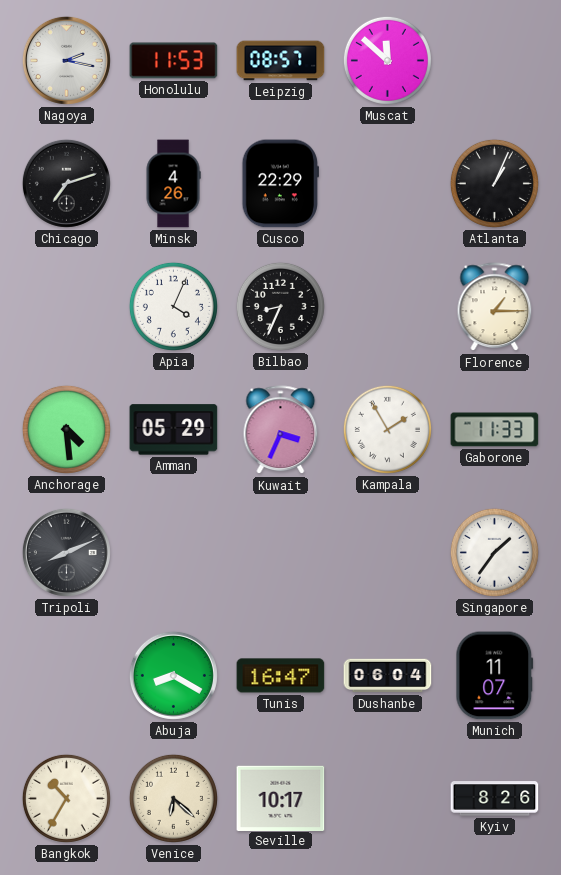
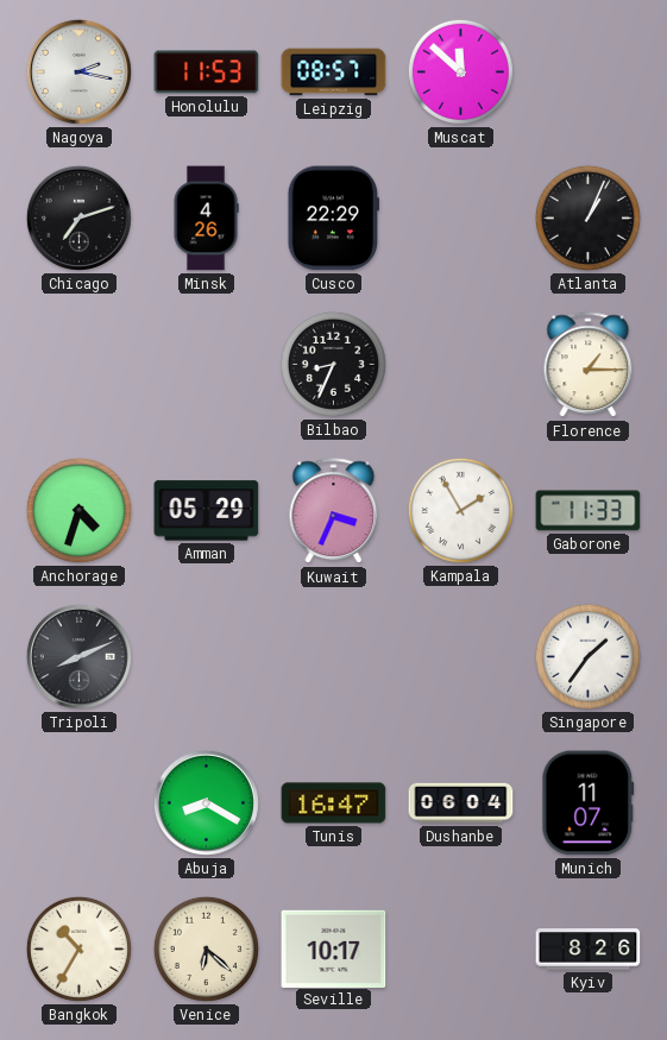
Apia: 4:04 -> none (173, 306)
Anchorage: 4:29 -> 4:33 (78, 510)
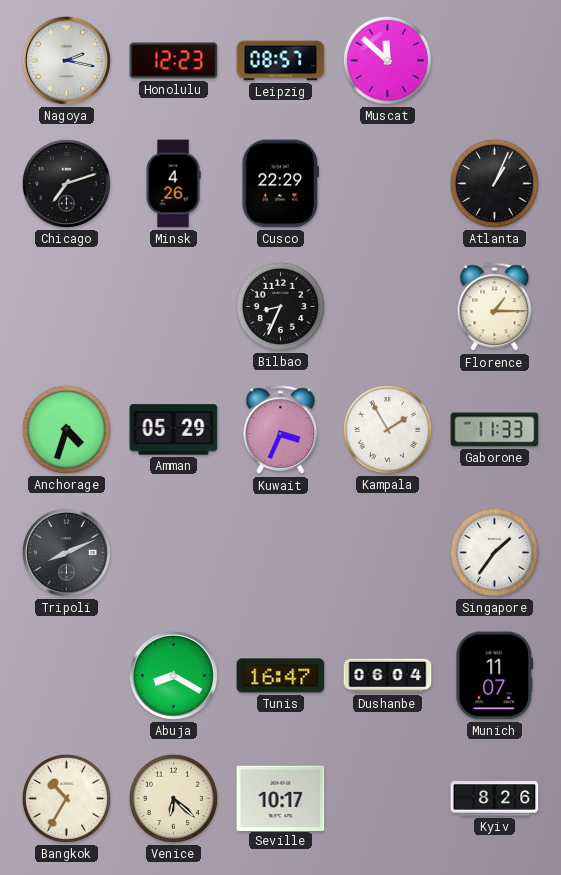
Honolulu: 11:53 -> 12:23 (174, 61)
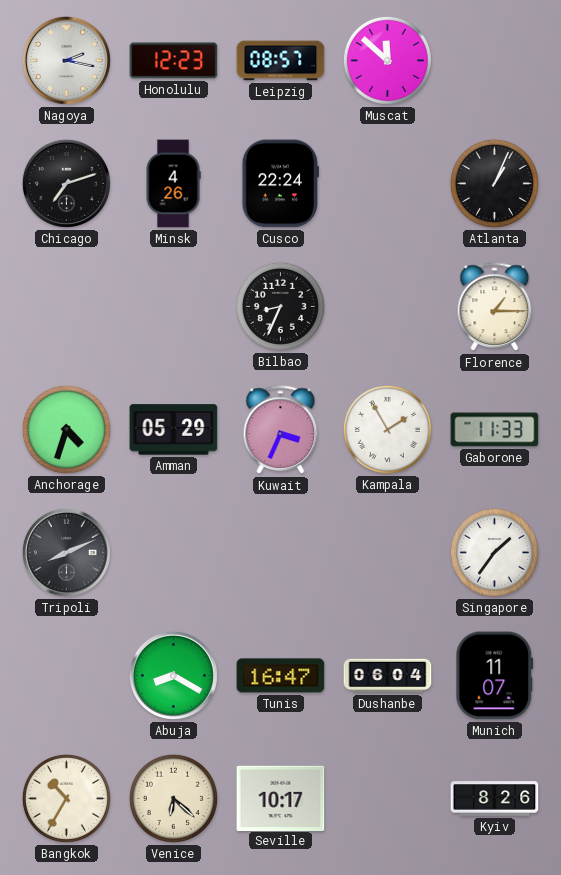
Cusco: 22:29 -> 22:24 (280, 184)
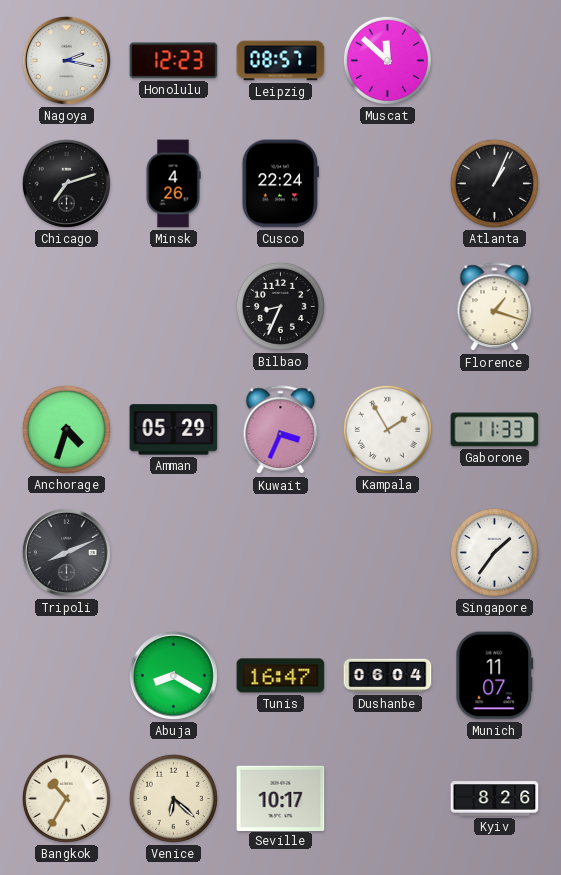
Florence: 1:15 -> 1:18 (495, 307)
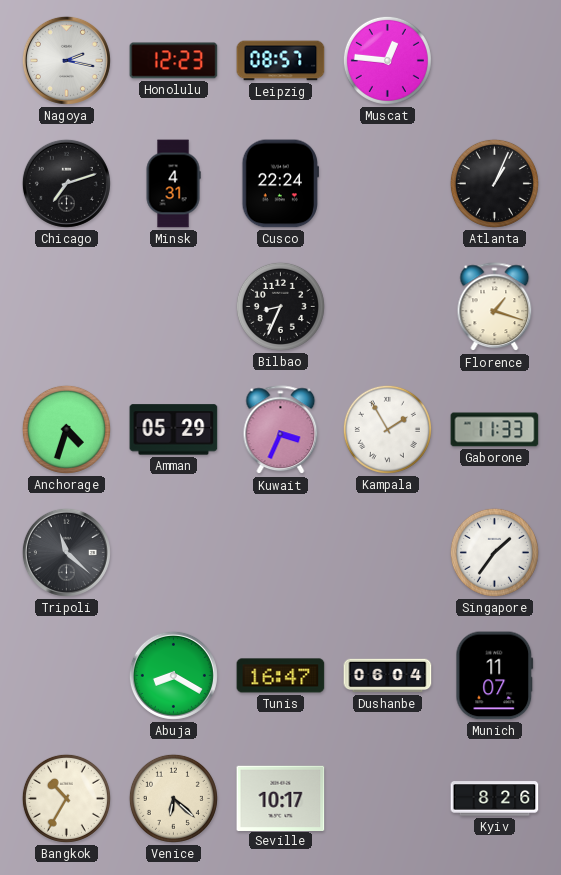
Muscat: 11:52 -> 12:46 (387, 60)
Minsk: 4:26 -> 4:31 (173, 184)
Tripoli: 8:11 -> 11:22 (66, 552)
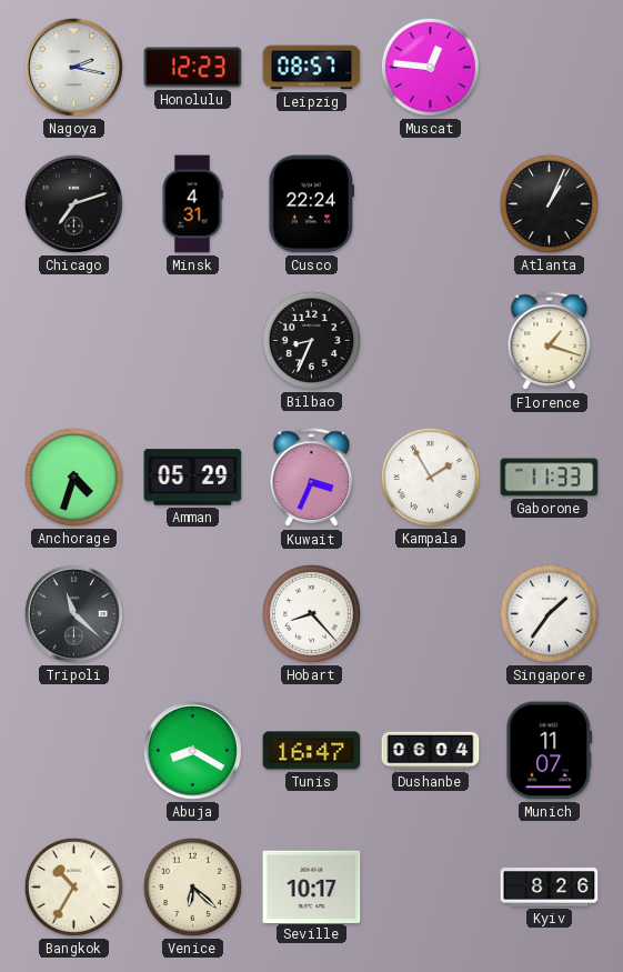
Hobart: none -> 8:23 (311, 613)
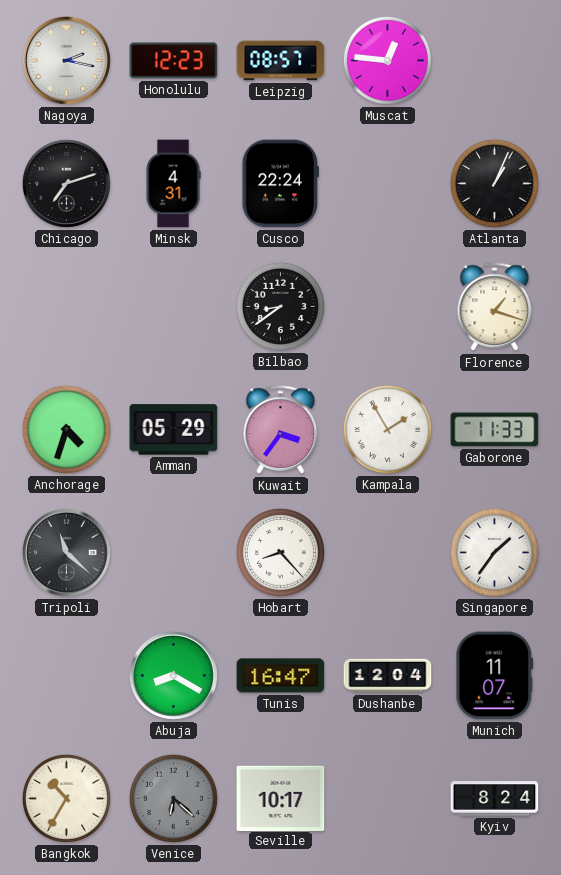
Bilbao: 8:34 -> 8:39 (280, 306)
Kuwait: 3:34 -> 3:36 (281, 430)
Dushanbe: 06:04 -> 12:04 (388, 676)
Venice dial: cream -> grey (173, 798)
Kyiv: 8:26 -> 8:24 (495, 799)
